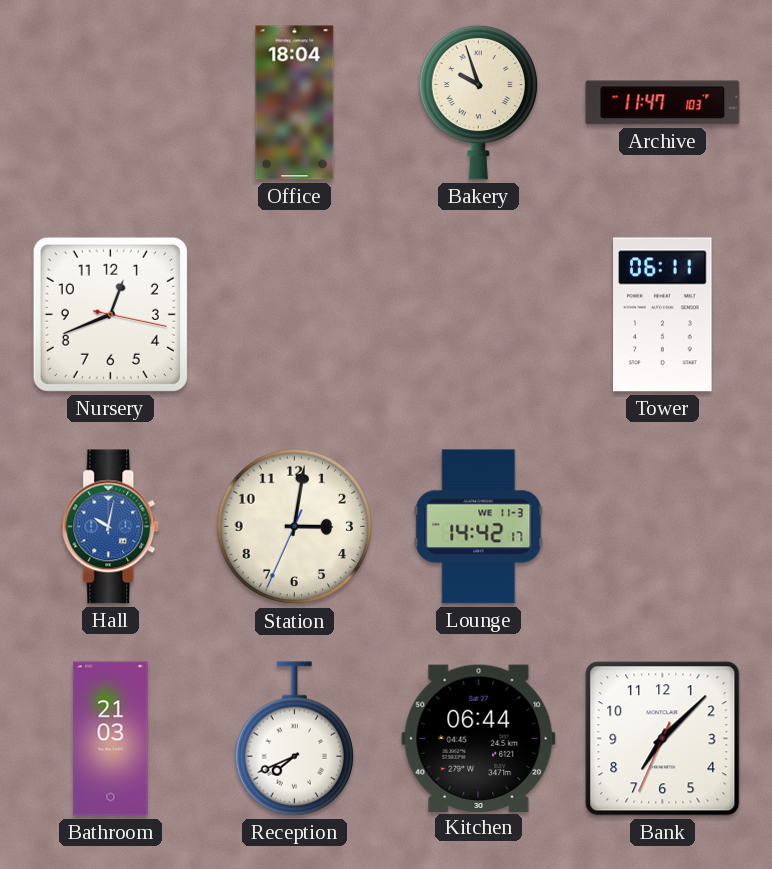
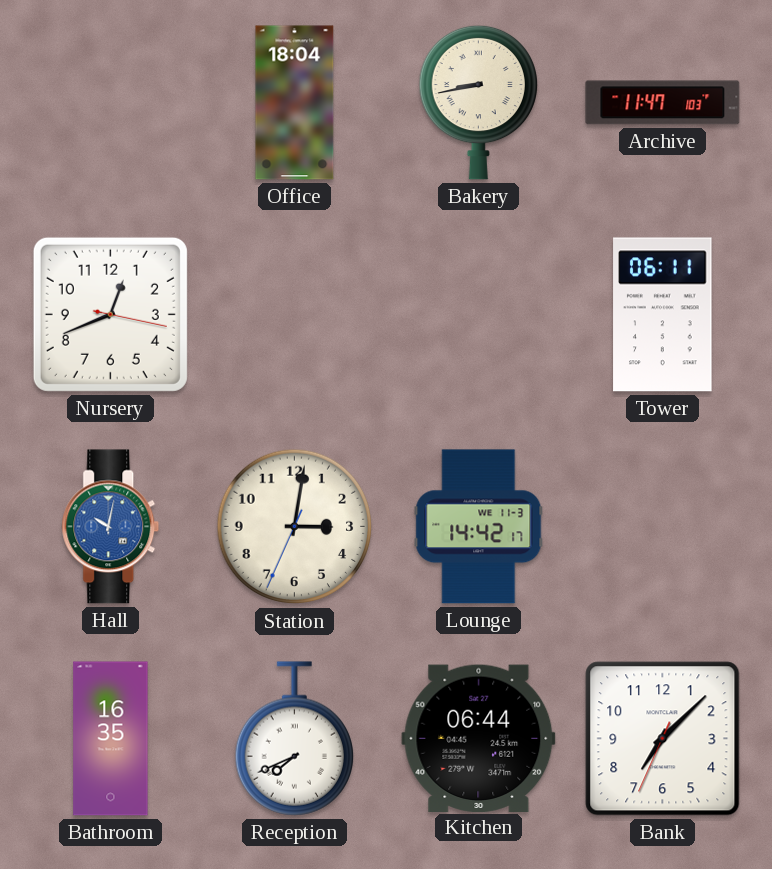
Bakery: 9:57 -> 8:43 (478, 102)
Bathroom: 21:03 -> 16:35 (111, 739)
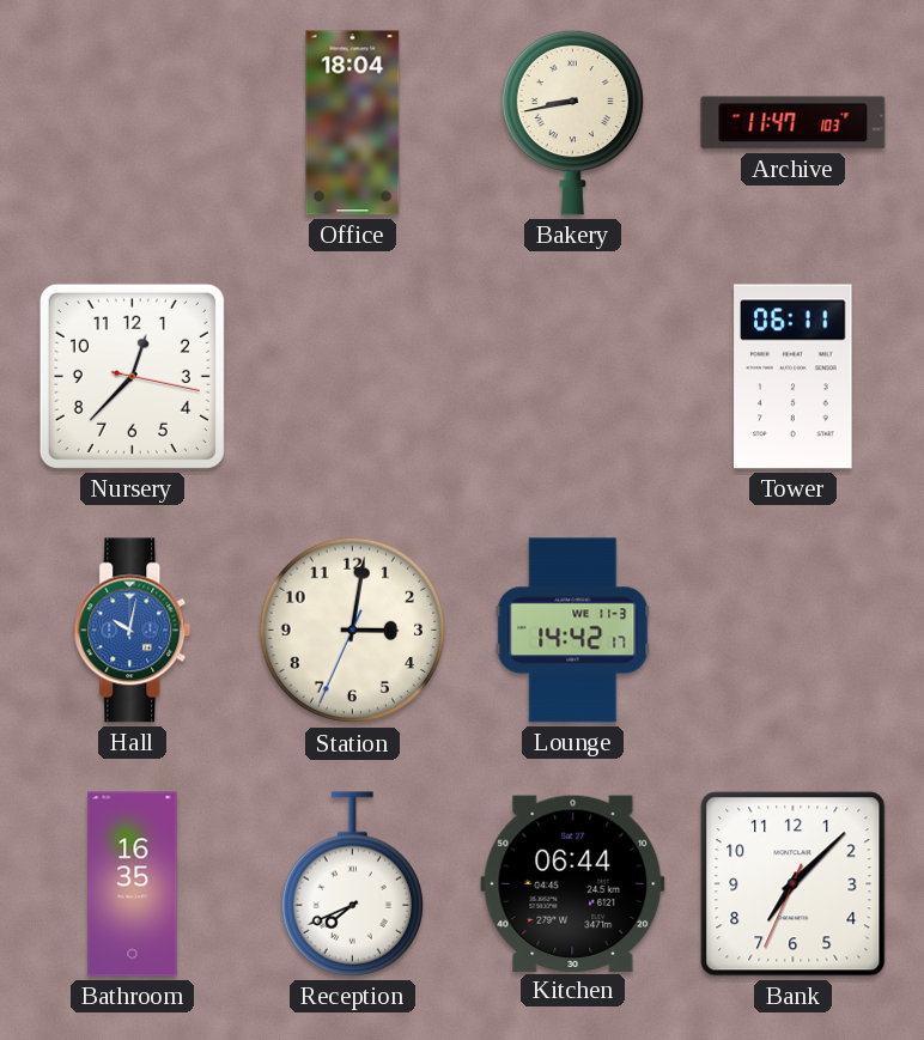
Nursery: 12:41 -> 12:37 (132, 376)
